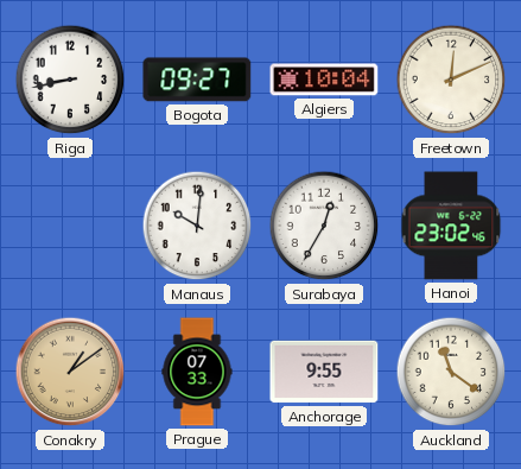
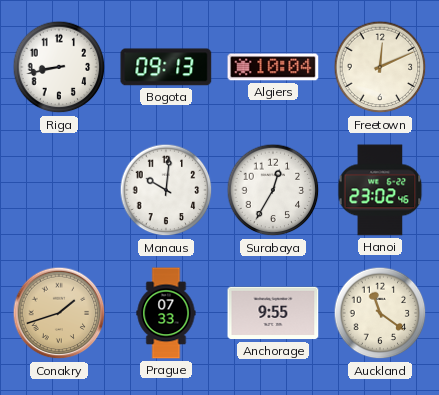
Bogota: 09:27 -> 09:13 (166, 67)
Conakry: 1:09 -> 1:42 (59, 313)
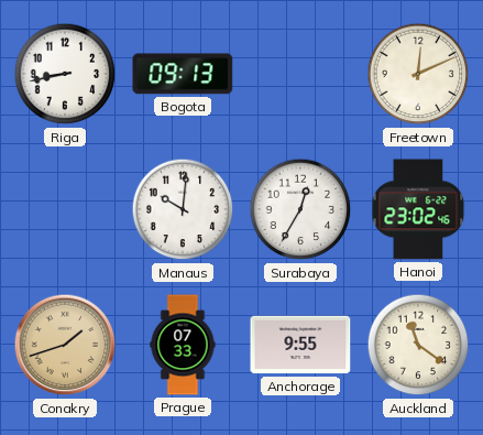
Algiers: 10:04 -> none (273, 67)
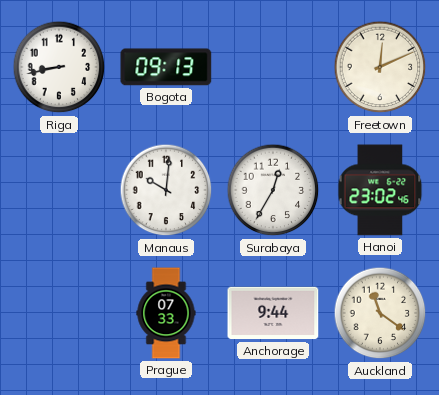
Conakry: 1:42 -> none (65, 345)
Anchorage: 9:55 -> 9:44 (273, 313)
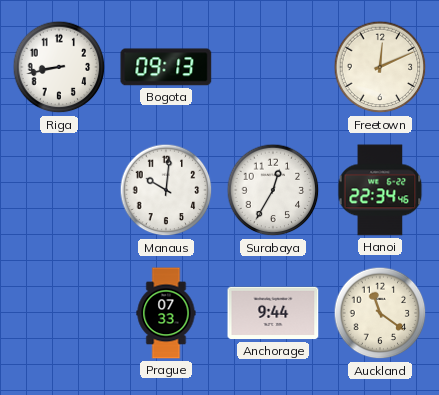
Hanoi: 23:02 -> 22:34 (380, 190)
